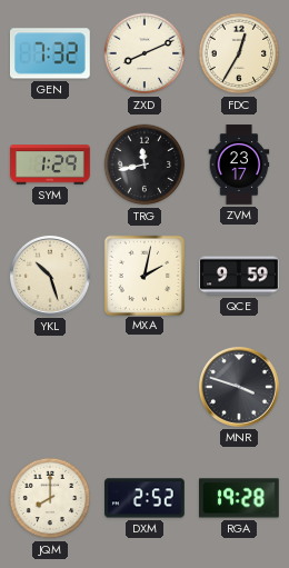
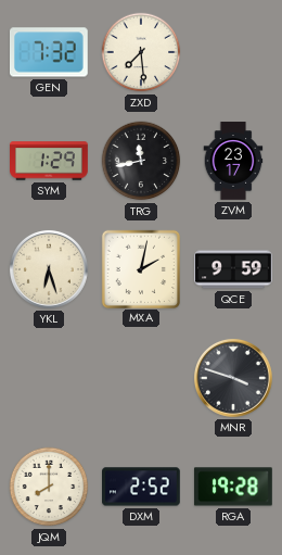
ZXD: 8:11 -> 7:29 (141, 52)
FDC: 12:35 -> none (239, 53)
YKL: 10:27 -> 6:27 (49, 269)
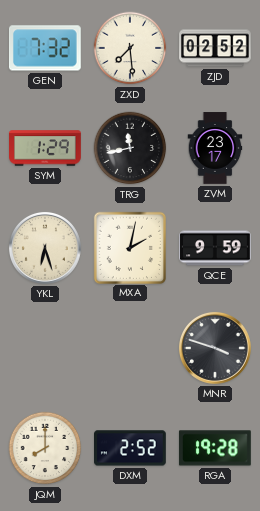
ZJD: none -> 02:52 (215, 48)
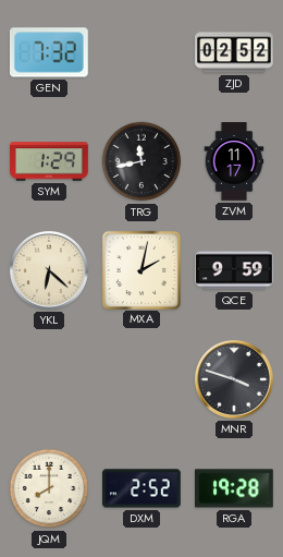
ZXD: 7:29 -> none (130, 48)
ZVM: 23:17 -> 11:17 (234, 161)
YKL: 6:27 -> 6:22 (49, 270)
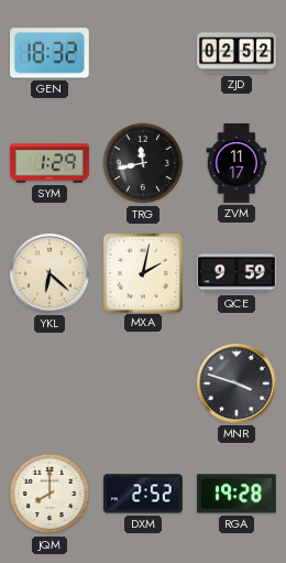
GEN: 7:32 -> 18:32 (50, 53)
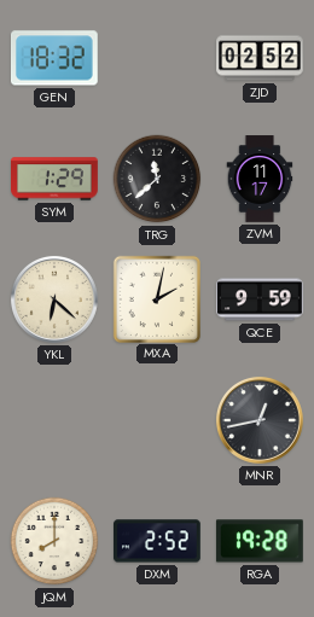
TRG: 11:43 -> 11:38 (157, 179)
MNR: 3:48 -> 12:43 (260, 420)
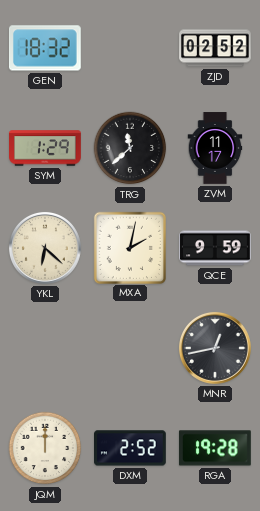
JQM: 8:00 -> 12:00 (45, 448)
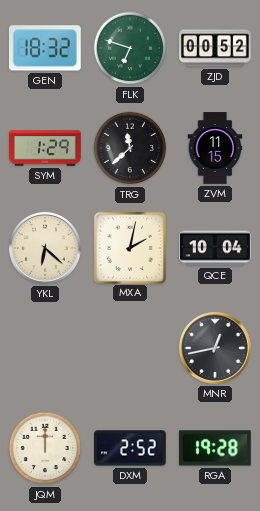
FLK: none -> 6:48 (130, 48)
ZJD: 02:52 -> 00:52 (215, 48)
ZVM: 11:17 -> 11:15 (215, 148)
QCE: 9:59 -> 10:04 (215, 248)
